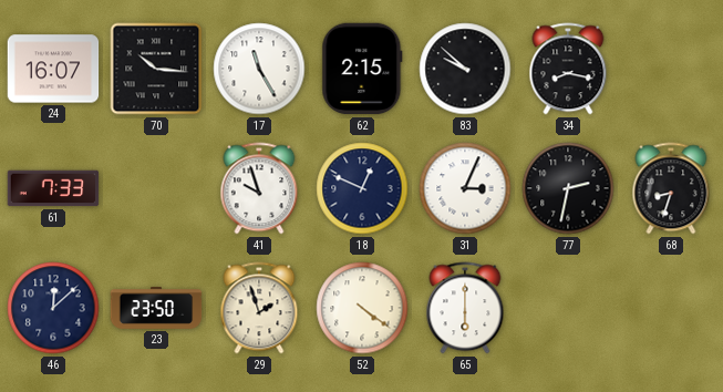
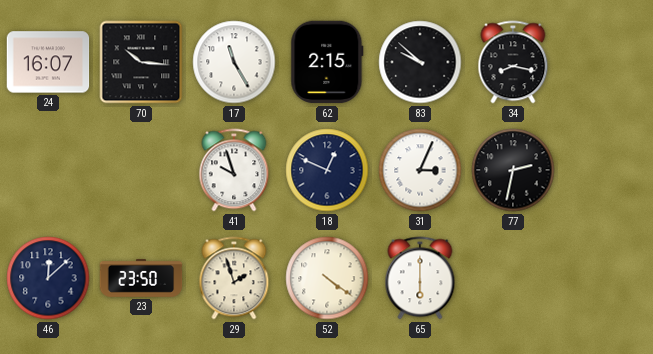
61: 7:33 -> none (53, 188)
68: 8:33 -> none (671, 188)
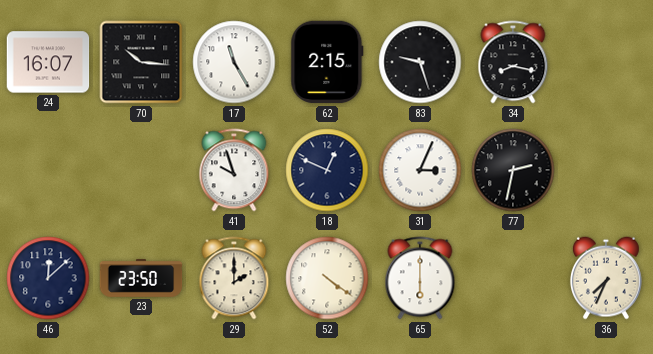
83: 9:52 -> 9:27 (420, 62)
29: 1:57 -> 2:00 (234, 278)
36: none -> 7:34 (606, 278)
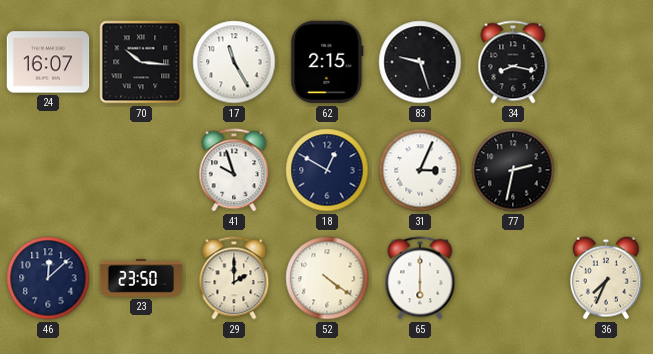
18: 12:49 -> 12:50 (327, 170)
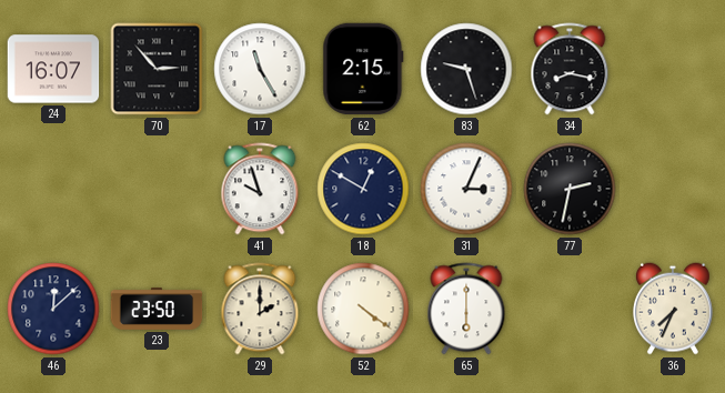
70: 10:16 -> 2:53 (157, 69)
